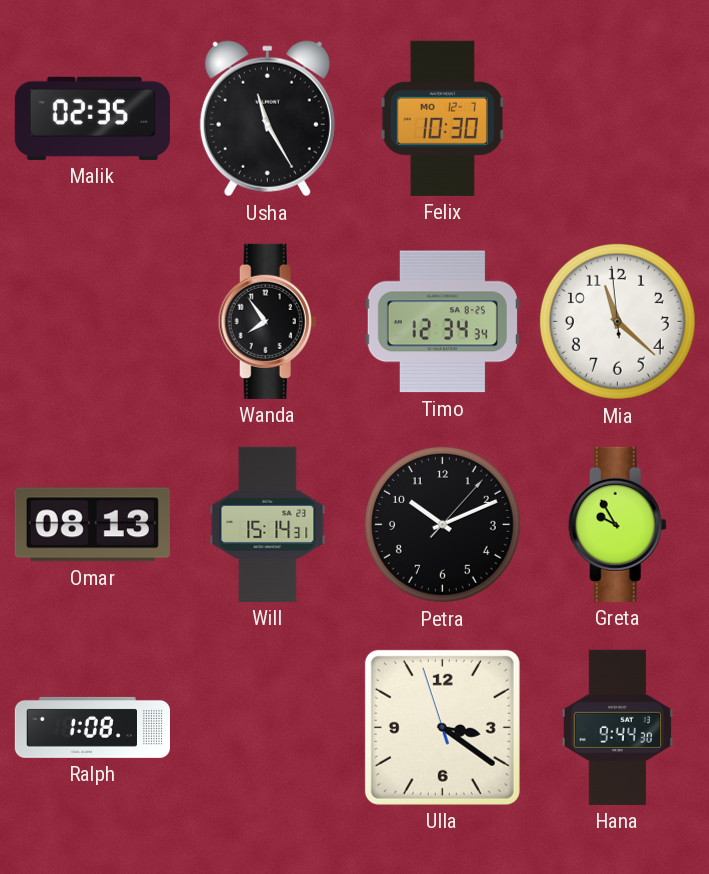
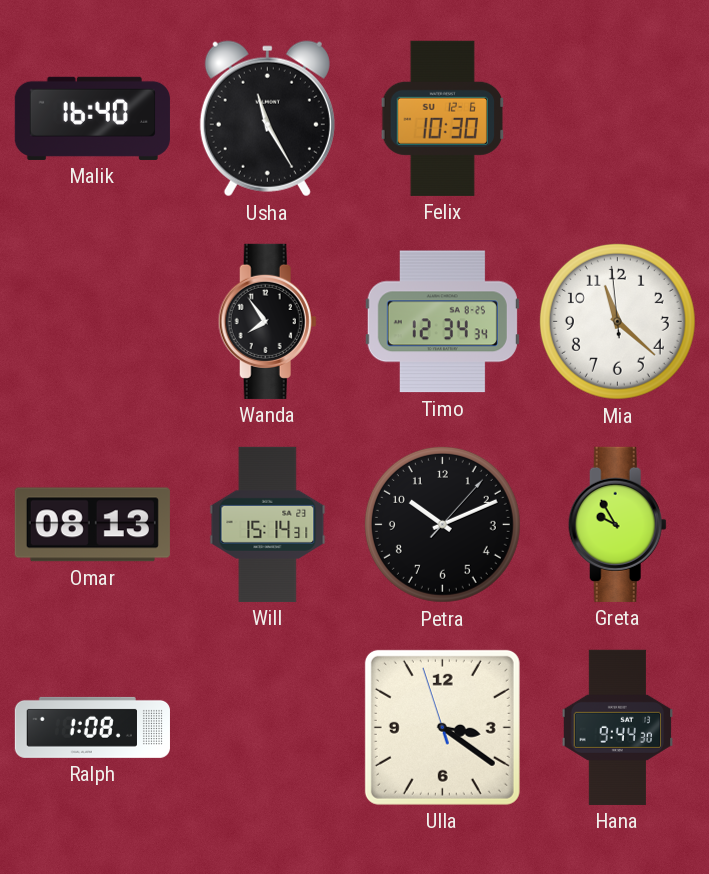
Malik: 02:35 -> 16:40 (92, 118)
Felix date: MO 12-7 -> SU 12-6 (442, 118)
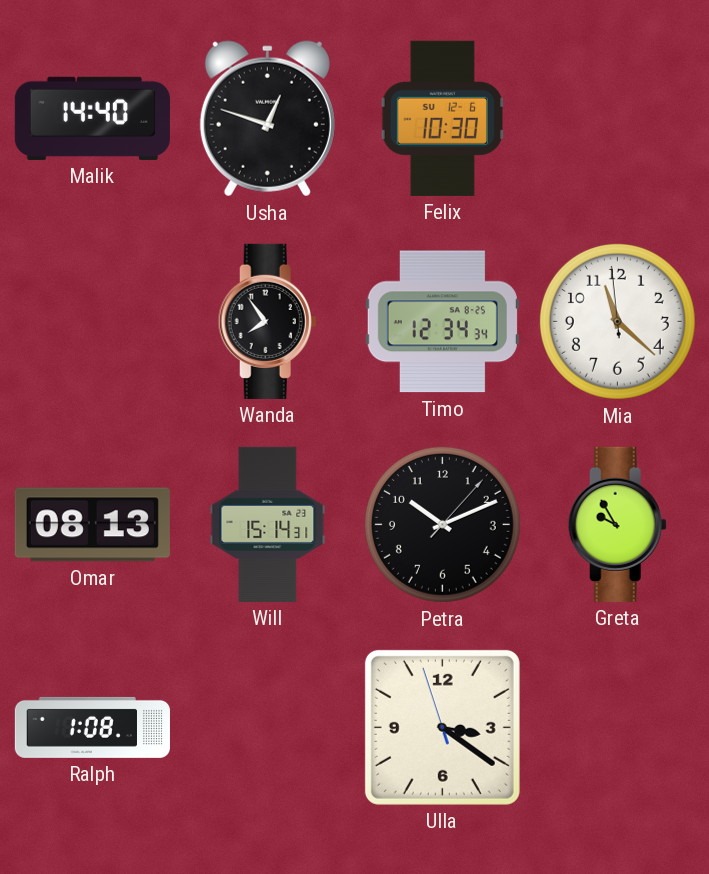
Malik: 16:40 -> 14:40 (92, 118)
Usha: 11:25 -> 12:48 (267, 119)
Hana: 9:44 -> none (618, 727)
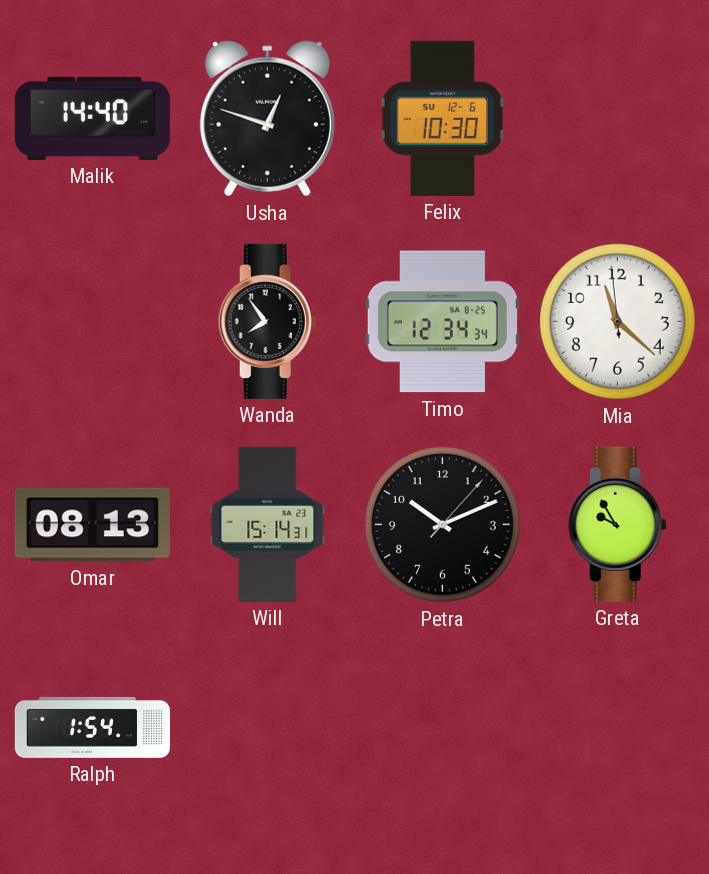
Ralph: 1:08 -> 1:54 (92, 727)
Ulla: 3:20 -> none (442, 727)
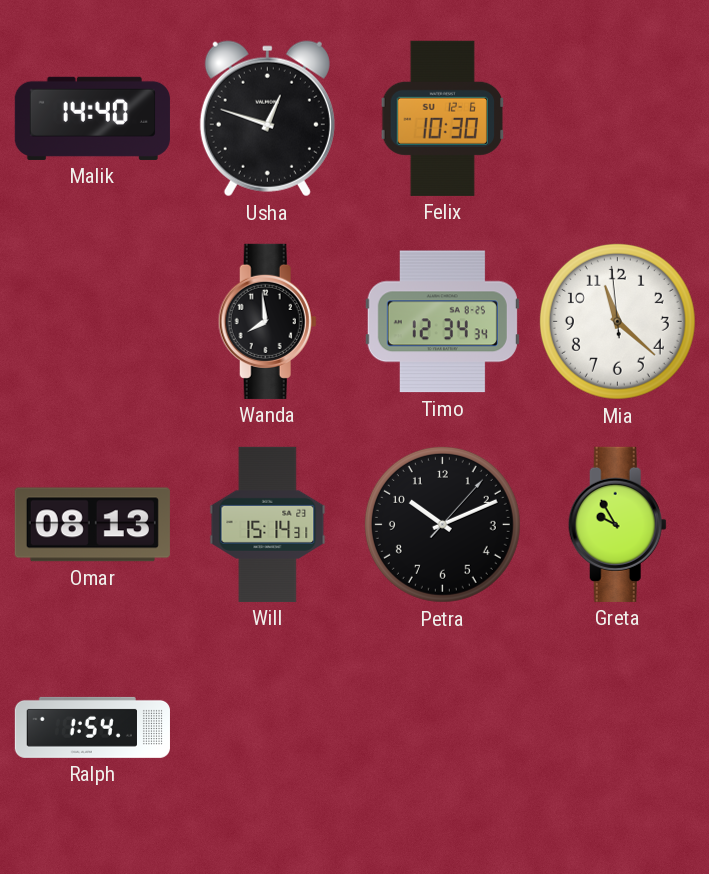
Wanda: 7:54 -> 7:59 (267, 321)
